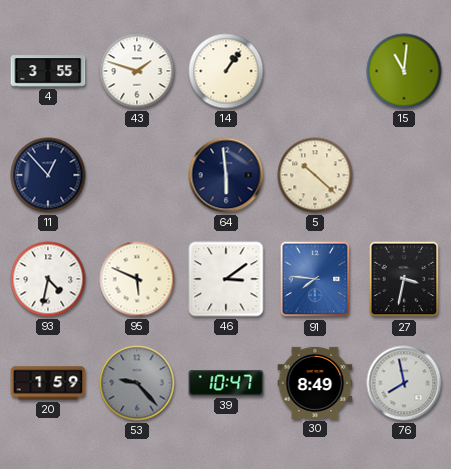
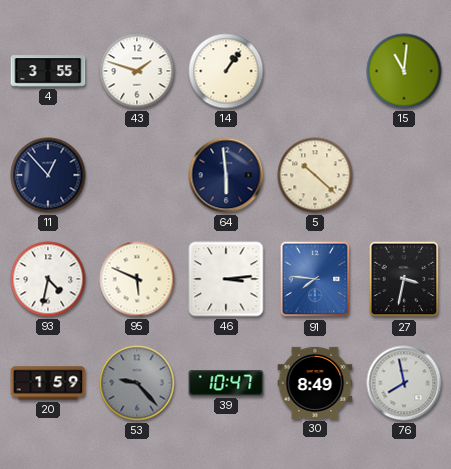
46: 3:09 -> 3:14 (226, 279)
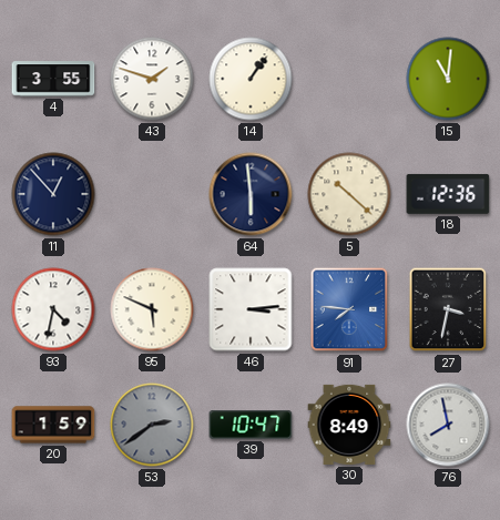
18: none -> 12:36 (448, 194)
53: 9:23 -> 2:39 (152, 425)
